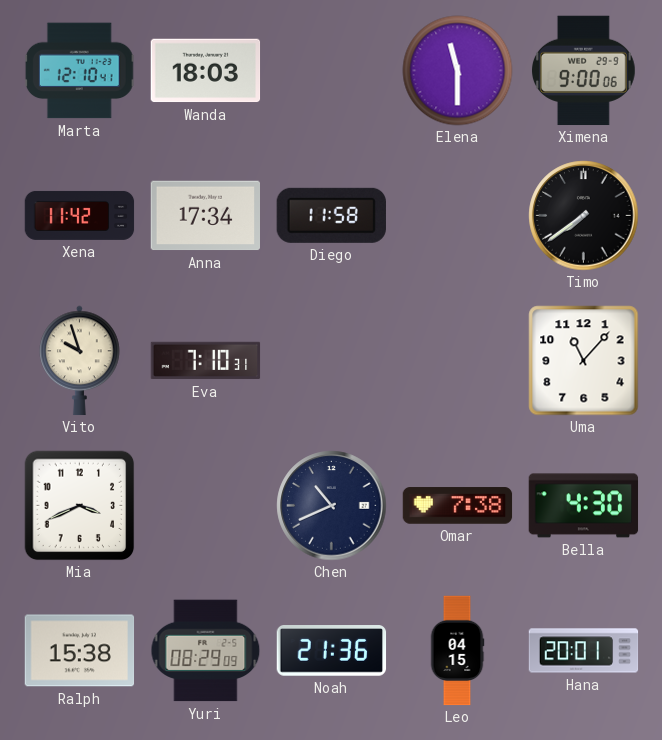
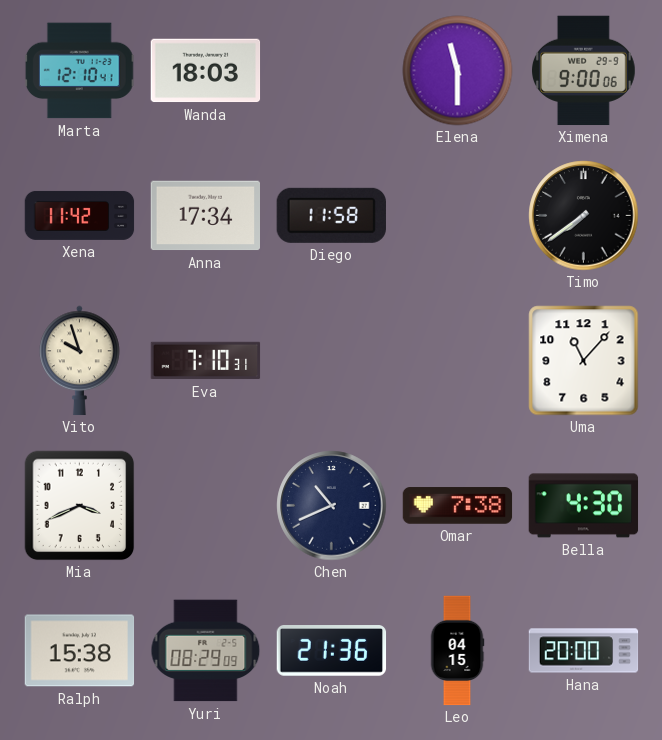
Hana: 20:01 -> 20:00 (584, 651)
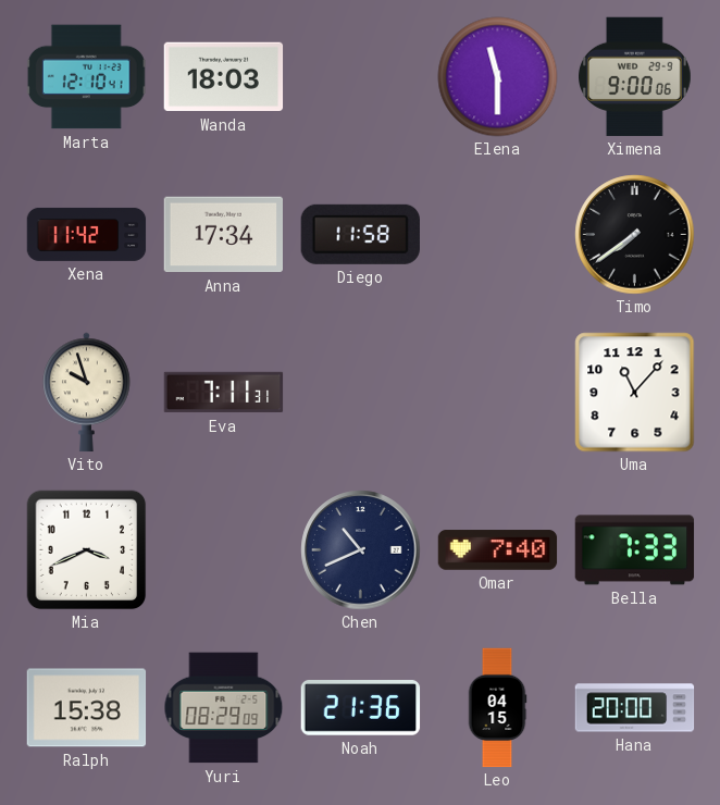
Eva: 7:10 -> 7:11 (224, 393)
Omar: 7:38 -> 7:40 (498, 550)
Bella: 4:30 -> 7:33 (635, 550)
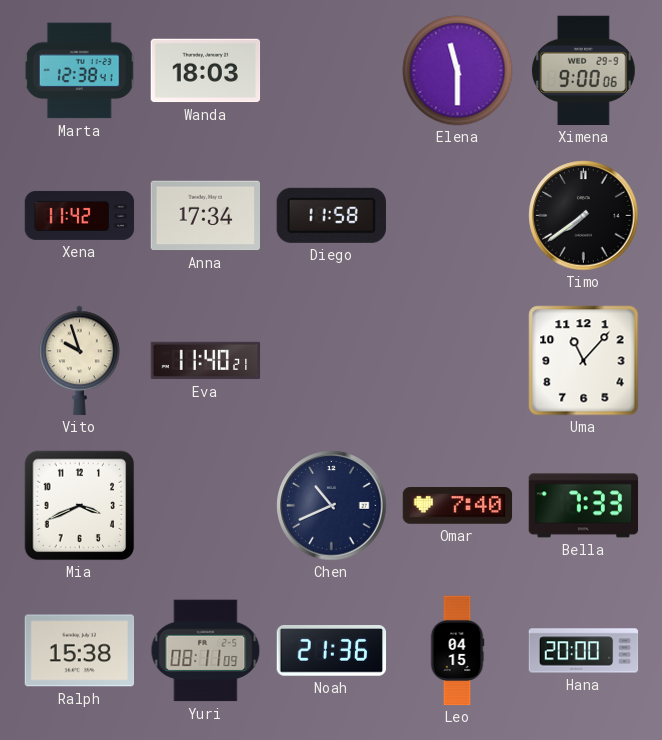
Marta: 12:10 -> 12:38 (79, 71)
Eva: 7:11 -> 11:40 (206, 361)
Yuri: 08:29 -> 08:11 (206, 651)
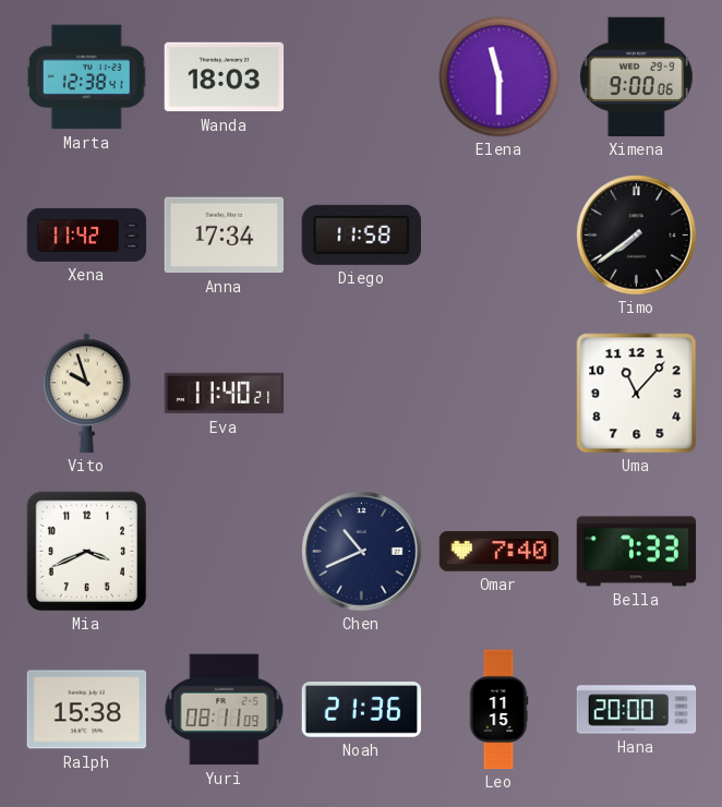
Leo: 04:15 -> 11:15 (498, 710)
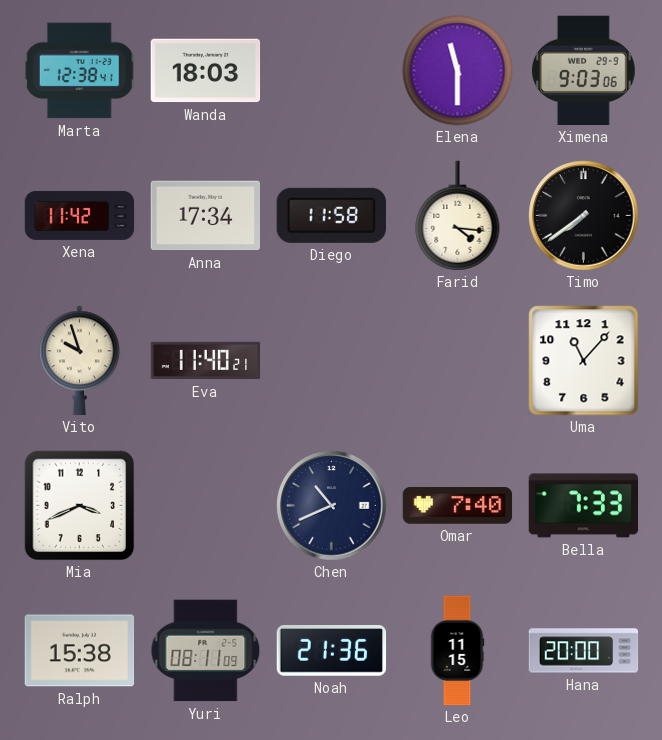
Ximena: 9:00 -> 9:03 (584, 71)
Farid: none -> 4:16 (458, 216)
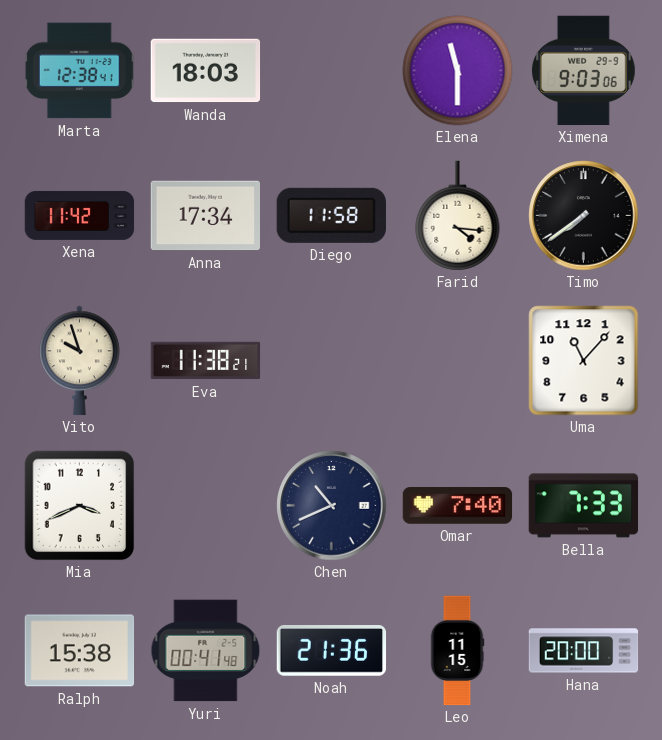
Eva: 11:40 -> 11:38 (206, 361)
Yuri: 08:11 -> 00:41 (206, 651)
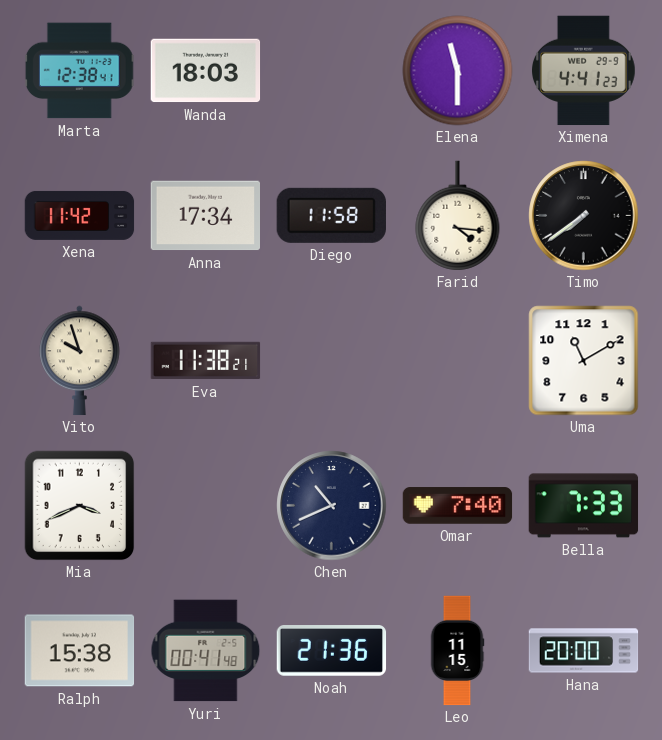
Ximena: 9:03 -> 4:41 (584, 71)
Uma: 11:07 -> 11:10 (584, 361)
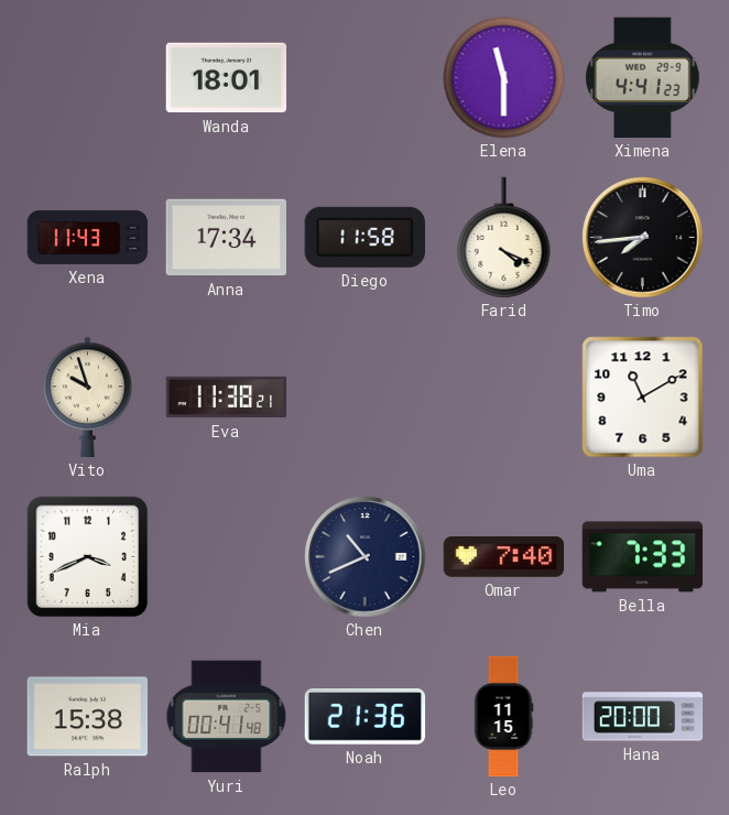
Marta: 12:38 -> none (79, 71)
Wanda: 18:03 -> 18:01 (227, 78)
Xena: 11:42 -> 11:43 (88, 237)
Farid: 4:16 -> 4:19 (504, 238)
Timo: 7:39 -> 7:44 (643, 238)
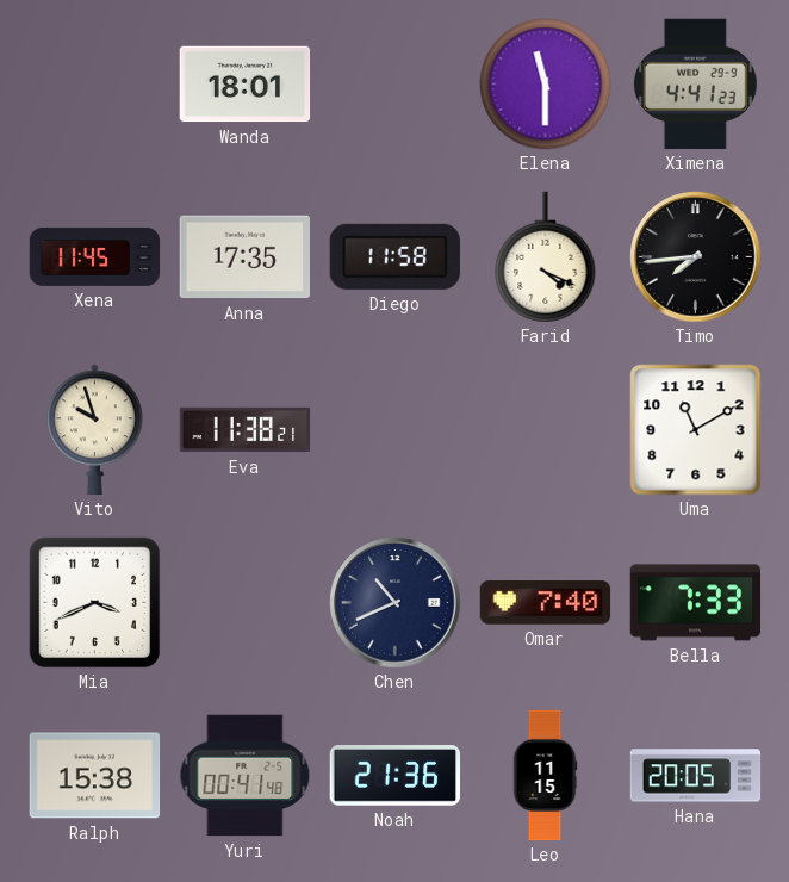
Xena: 11:43 -> 11:45 (95, 256)
Anna: 17:34 -> 17:35 (246, 257)
Hana: 20:00 -> 20:05 (696, 776)
